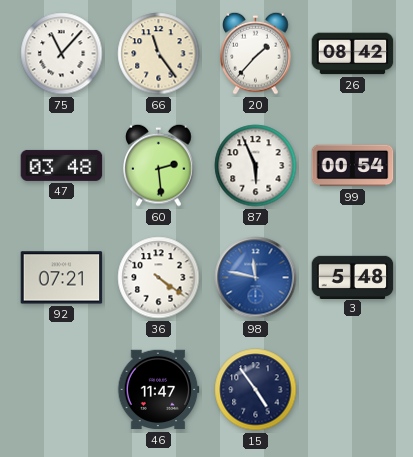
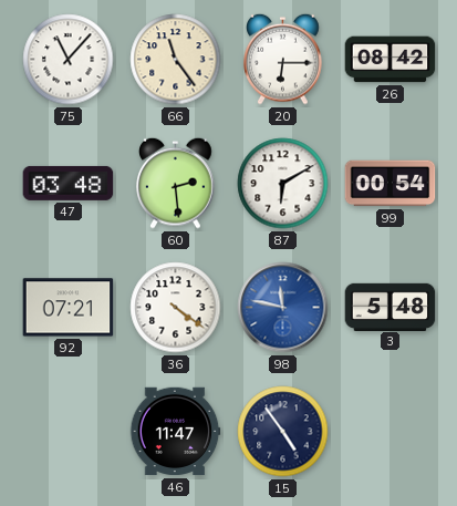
20: 1:37 -> 6:15 (283, 59)
87: 5:56 -> 6:10 (283, 184)
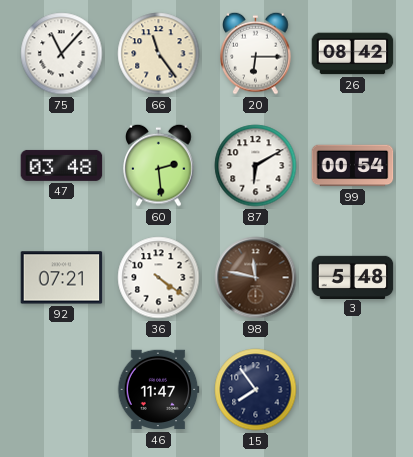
98 dial: blue -> brown (256, 278)
15: 4:54 -> 7:54 (256, 390)
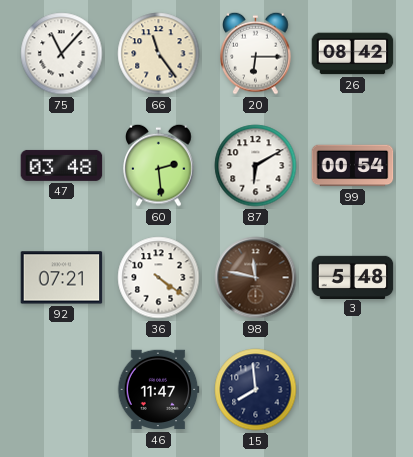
15: 7:54 -> 7:59 (256, 390)
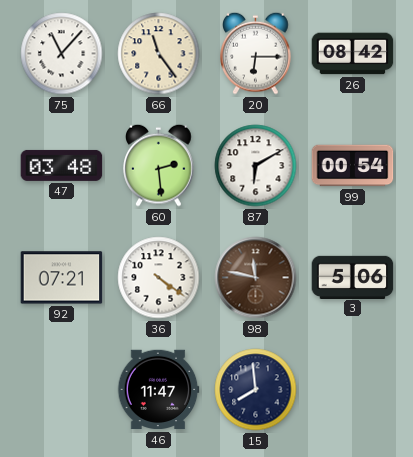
3: 5:48 -> 5:06 (353, 277)
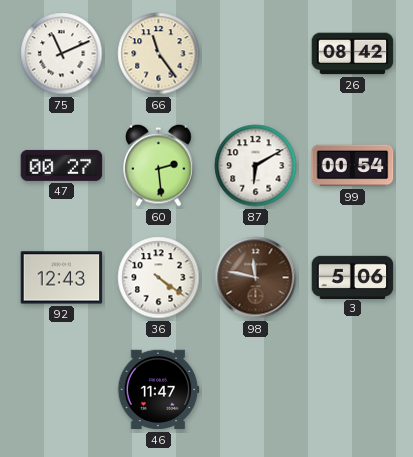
75: 11:07 -> 11:11 (62, 54)
20: 6:15 -> none (256, 53)
47: 03:48 -> 00:27 (62, 165)
92: 07:21 -> 12:43 (62, 278)
15: 7:59 -> none (256, 390)
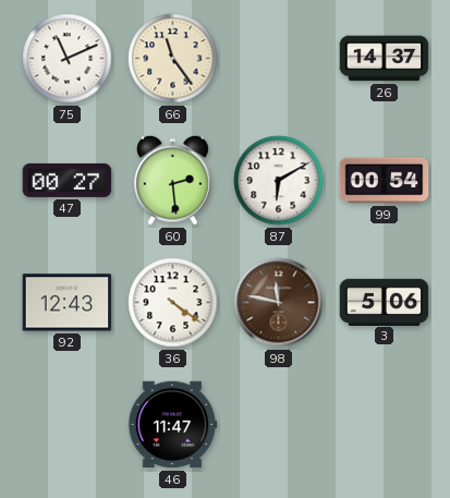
26: 08:42 -> 14:37 (385, 59)
